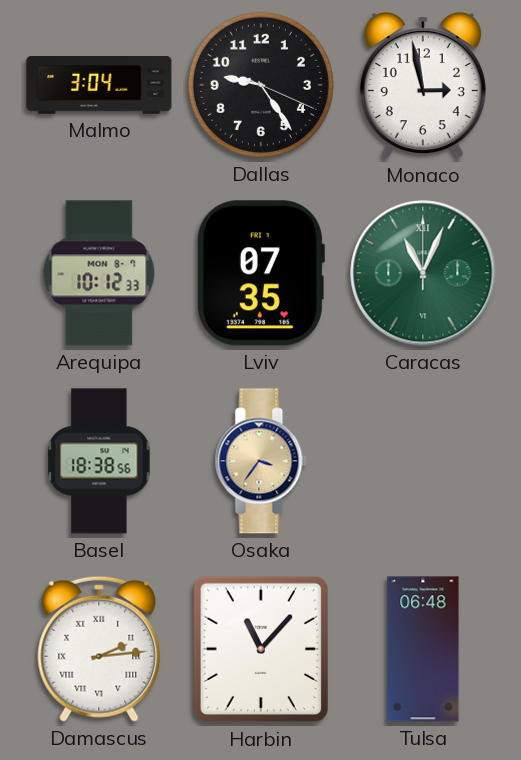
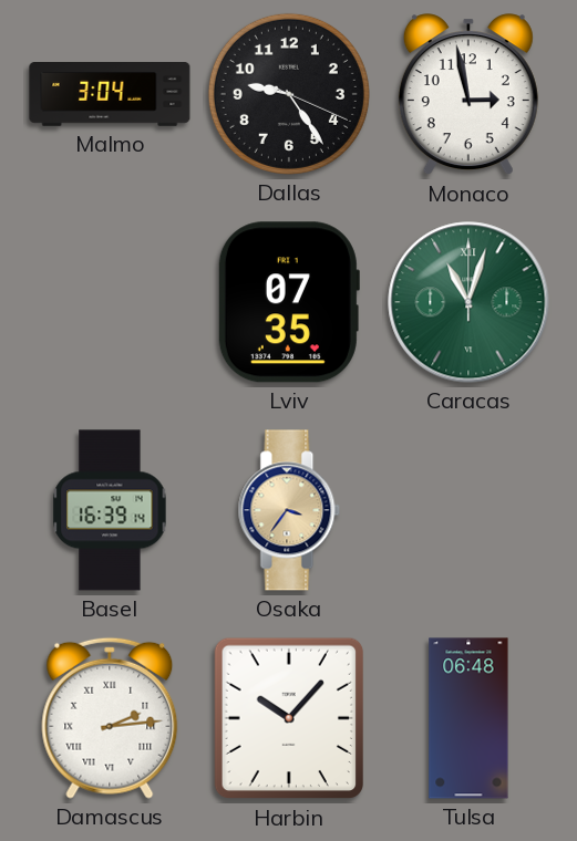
Arequipa: 10:12 -> none (99, 273)
Caracas: 11:04 -> 11:03 (468, 302)
Basel: 18:38 -> 16:39 (110, 510)
Harbin: 11:07 -> 10:07 (288, 718)
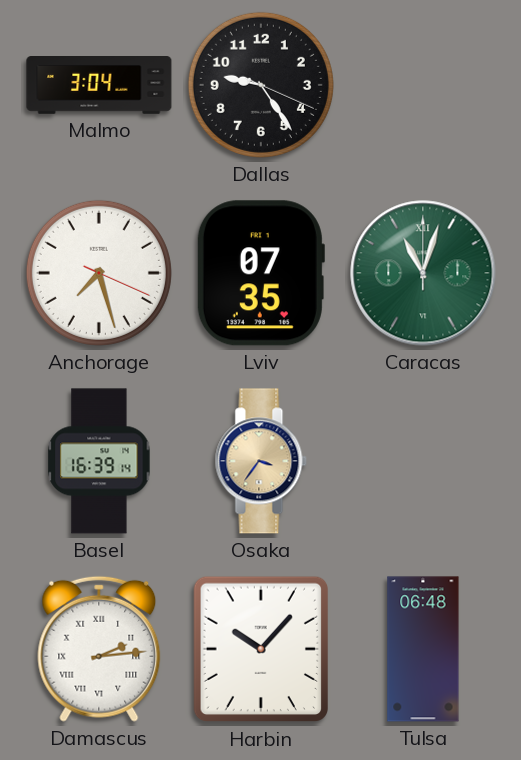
Monaco: 2:58 -> none (468, 95)
Anchorage: none -> 7:27 (99, 273)
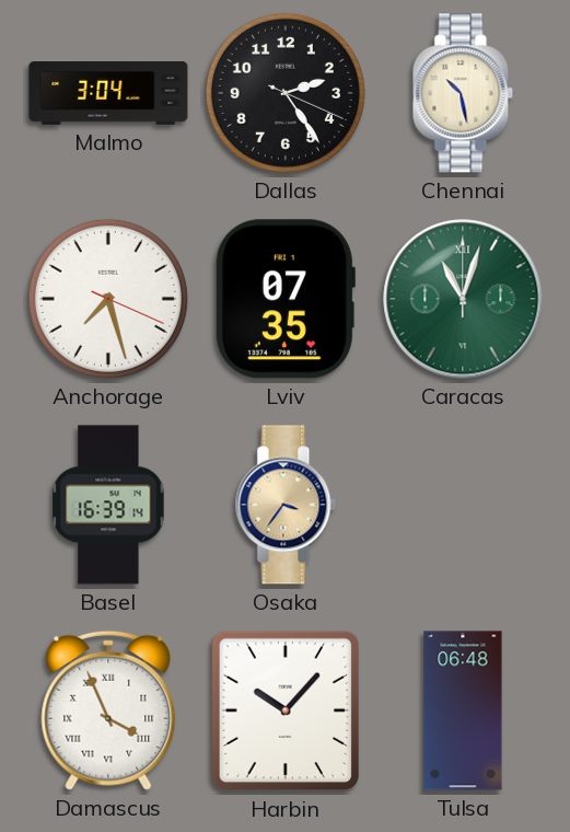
Dallas: 9:24 -> 2:24 (286, 93)
Chennai: none -> 10:28 (463, 93)
Damascus: 2:14 -> 3:56 (108, 710)
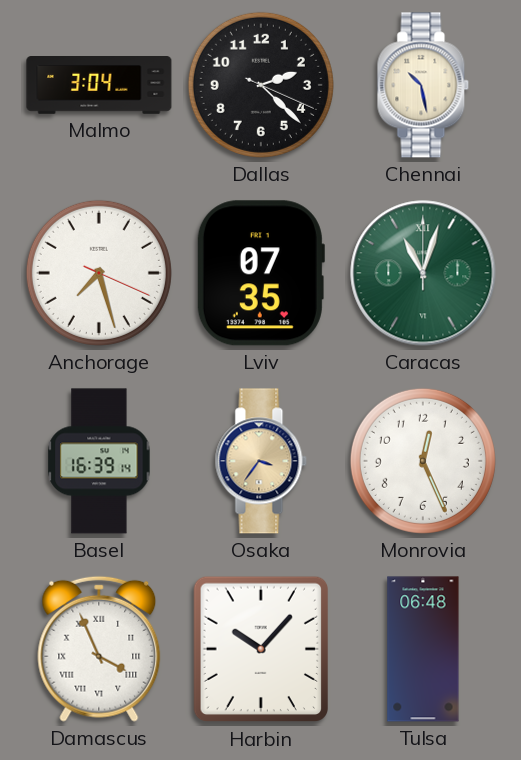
Dallas: 2:24 -> 2:22 (261, 85)
Monrovia: none -> 12:26 (423, 461)
